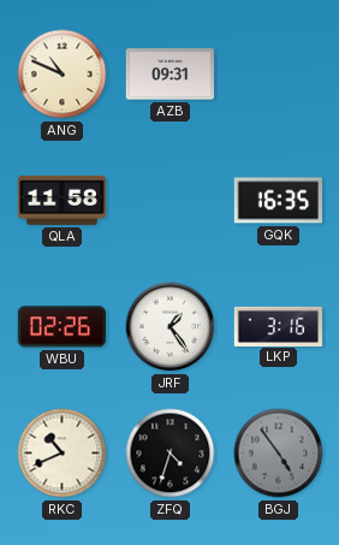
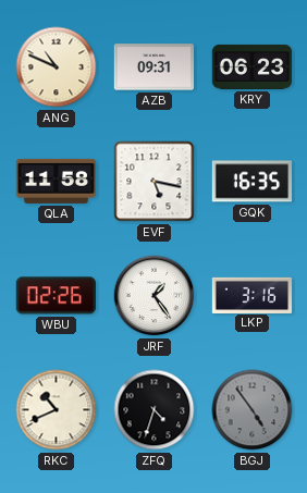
KRY: none -> 06:23 (251, 66)
EVF: none -> 5:17 (155, 182)
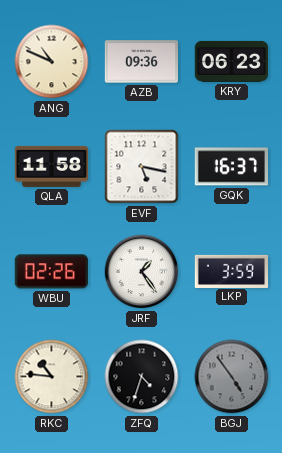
AZB: 09:31 -> 09:36 (141, 62)
GQK: 16:35 -> 16:37 (231, 167)
LKP: 3:16 -> 3:59 (232, 271)
RKC: 10:41 -> 10:46 (52, 377)
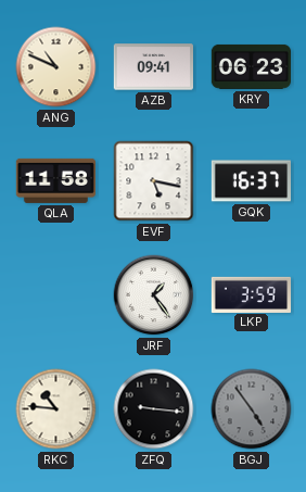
AZB: 09:36 -> 09:41 (153, 67)
WBU: 02:26 -> none (51, 272)
ZFQ: 4:33 -> 9:16 (154, 409)
